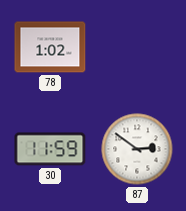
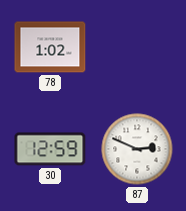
30: 11:59 -> 12:59 (50, 149)
87: 2:51 -> 2:49 (137, 149)
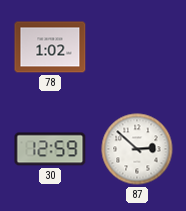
87: 2:49 -> 2:52 (137, 149)
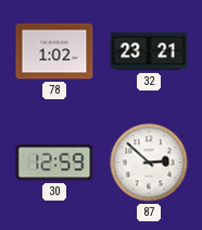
32: none -> 23:21 (149, 51)
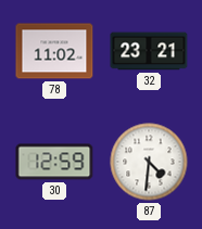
78: 1:02 -> 11:02 (54, 51)
87: 2:52 -> 4:31 (149, 162)
